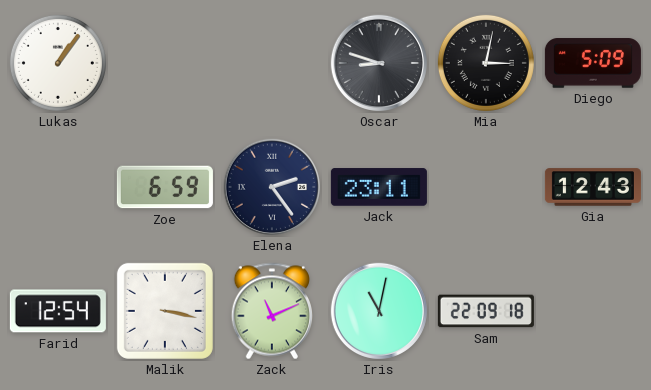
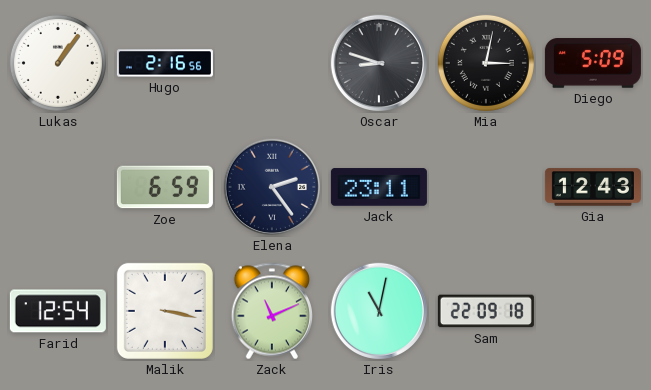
Hugo: none -> 2:16 (165, 63)
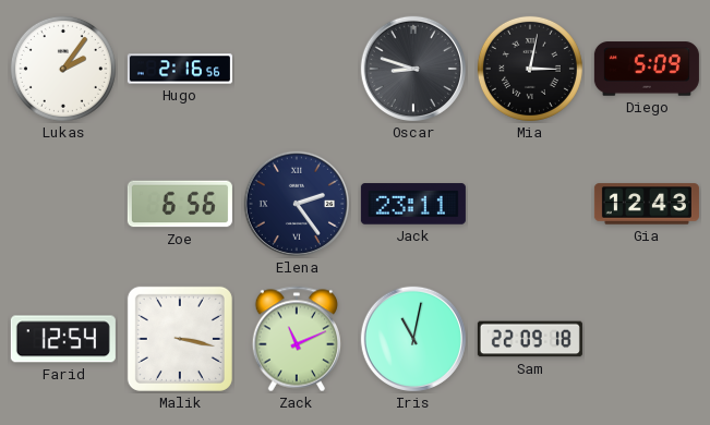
Lukas: 1:06 -> 2:06 (63, 69)
Zoe: 6:59 -> 6:56 (180, 204)
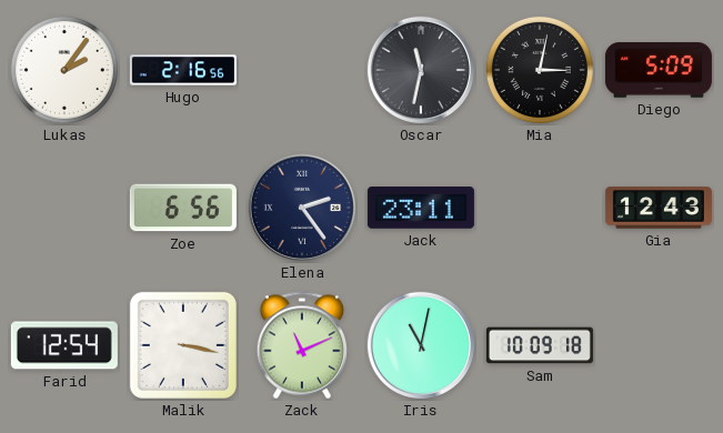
Oscar: 8:48 -> 11:32 (421, 70)
Sam: 22:09 -> 10:09 (540, 345)
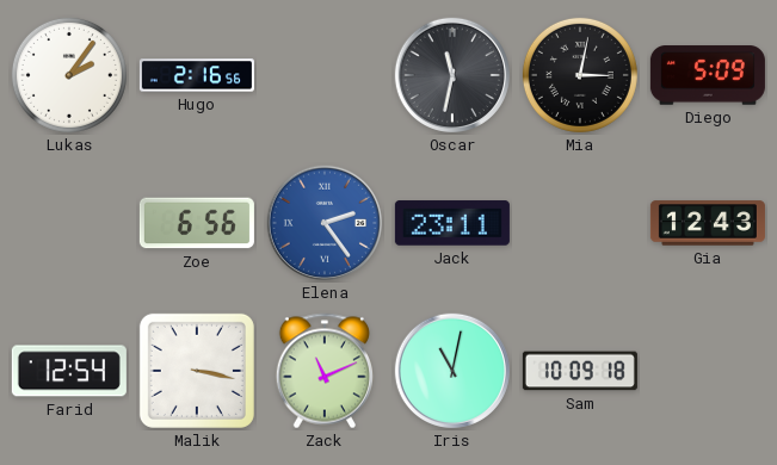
Elena dial: navy -> blue (325, 223)
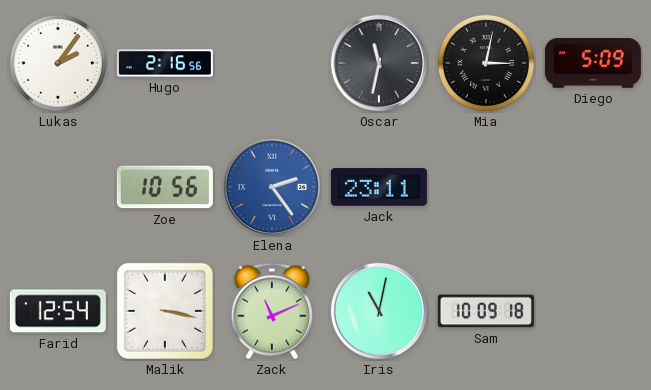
Zoe: 6:56 -> 10:56 (165, 187)
Gia: 12:43 -> none (708, 223)
